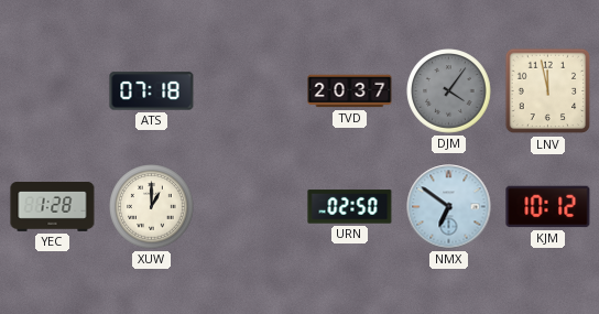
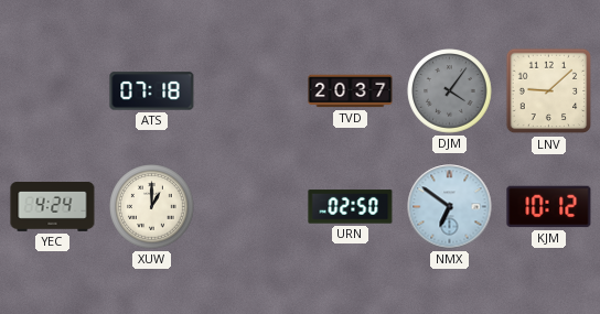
LNV: 11:58 -> 9:08 (549, 91)
YEC: 1:28 -> 4:24 (53, 207)
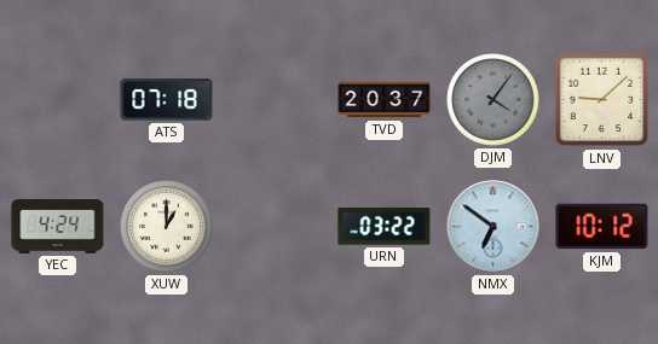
URN: 02:50 -> 03:22 (385, 227)
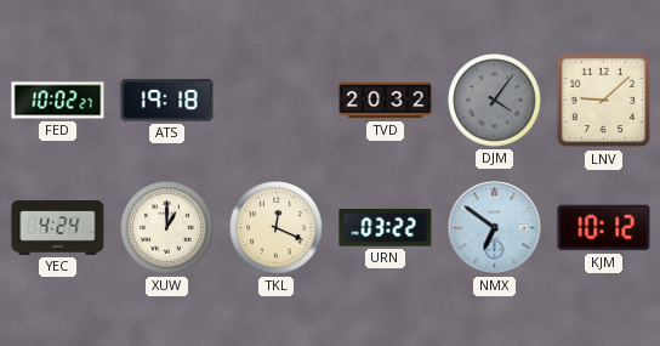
FED: none -> 10:02 (58, 101)
ATS: 07:18 -> 19:18 (167, 101)
TVD: 20:37 -> 20:32 (386, 101)
TKL: none -> 12:19 (277, 228)
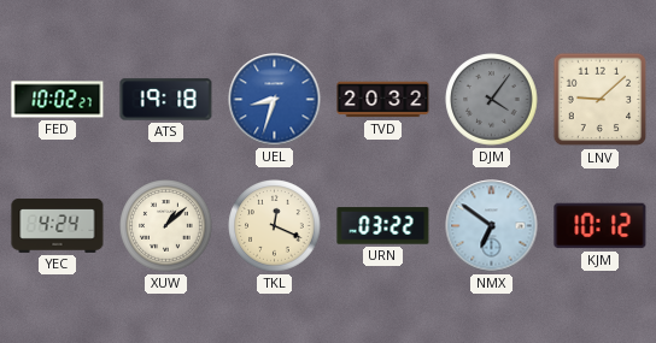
UEL: none -> 8:33 (275, 100)
XUW: 1:00 -> 1:08 (166, 226)
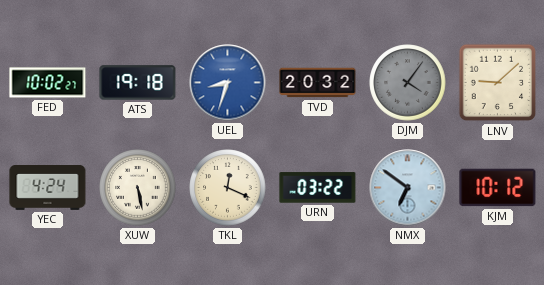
XUW: 1:08 -> 5:28 (138, 188)
